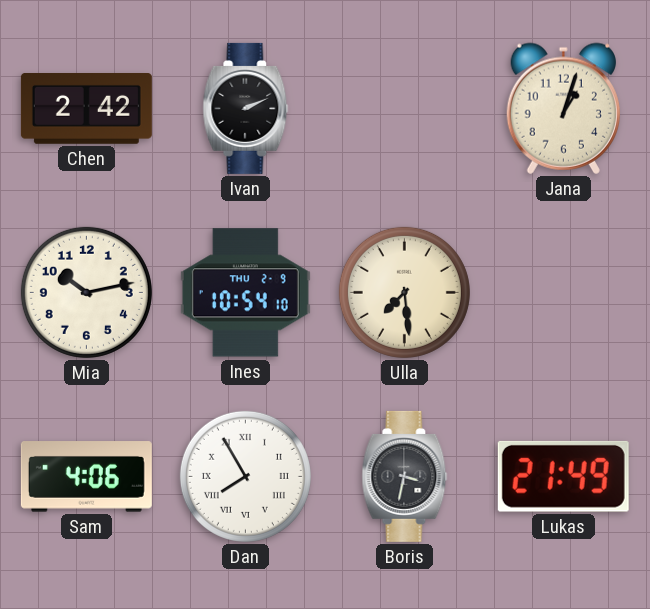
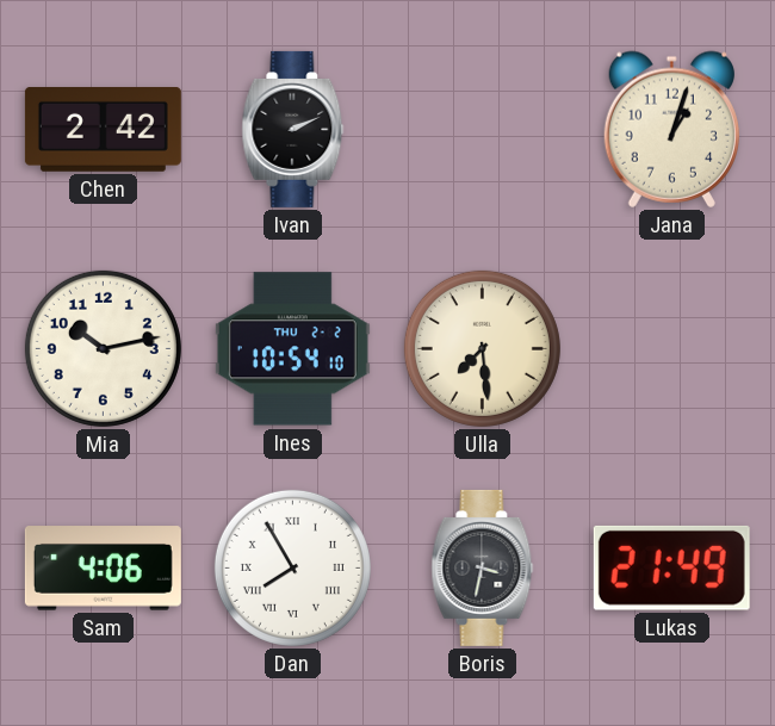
Ines date: THU 2-9 -> THU 2-2 (292, 349)
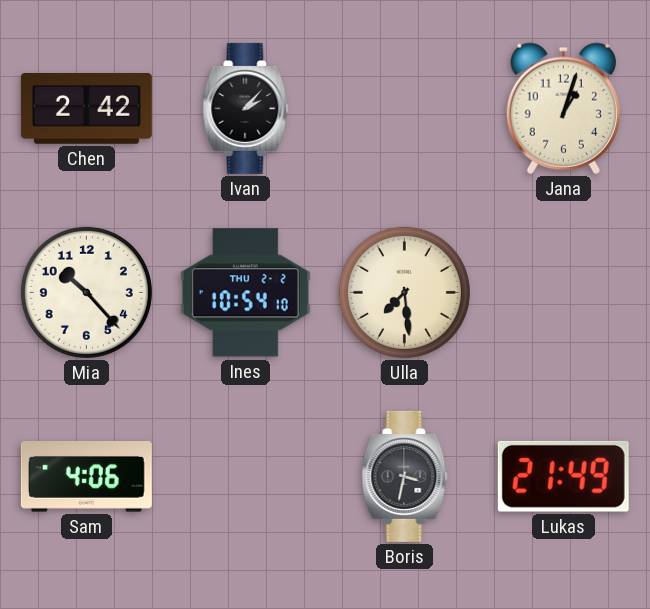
Ivan: 2:11 -> 2:07 (246, 108)
Mia: 10:13 -> 10:23 (86, 292)
Dan: 7:55 -> none (292, 567)
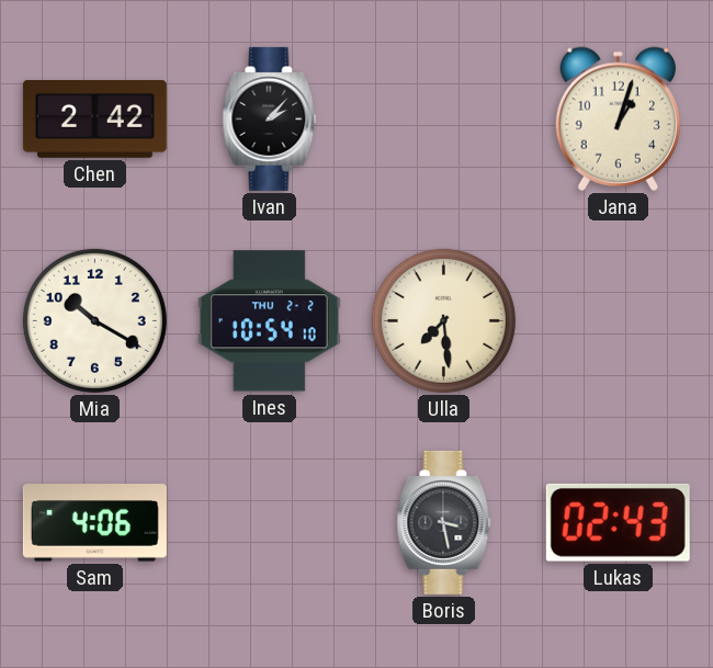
Mia: 10:23 -> 10:20 (94, 320)
Boris: 3:32 -> 3:28 (444, 522)
Lukas: 21:49 -> 02:43 (618, 522)
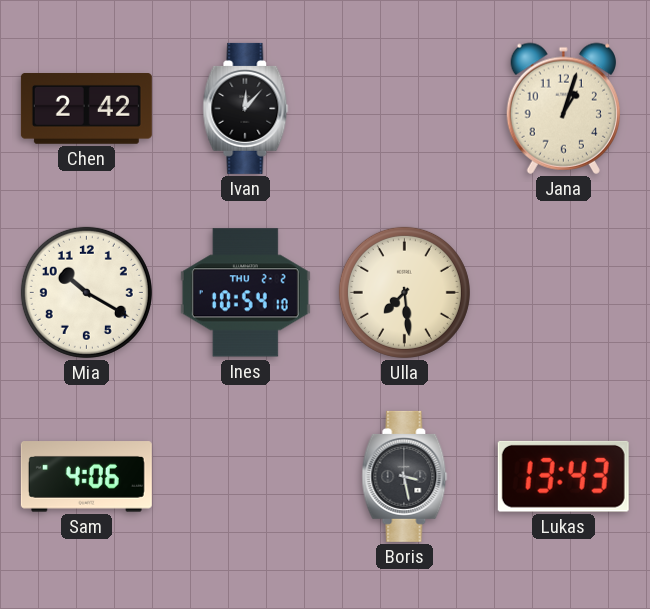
Ivan: 2:07 -> 12:07 (246, 108)
Lukas: 02:43 -> 13:43 (563, 476)
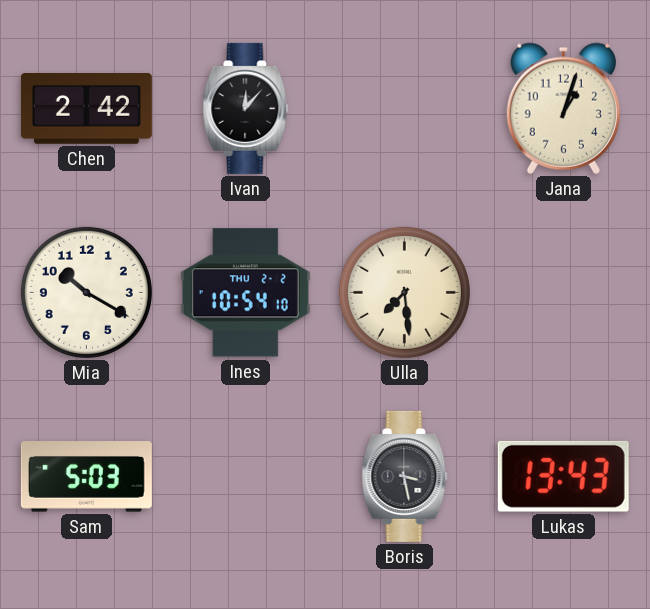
Sam: 4:06 -> 5:03 (86, 477)
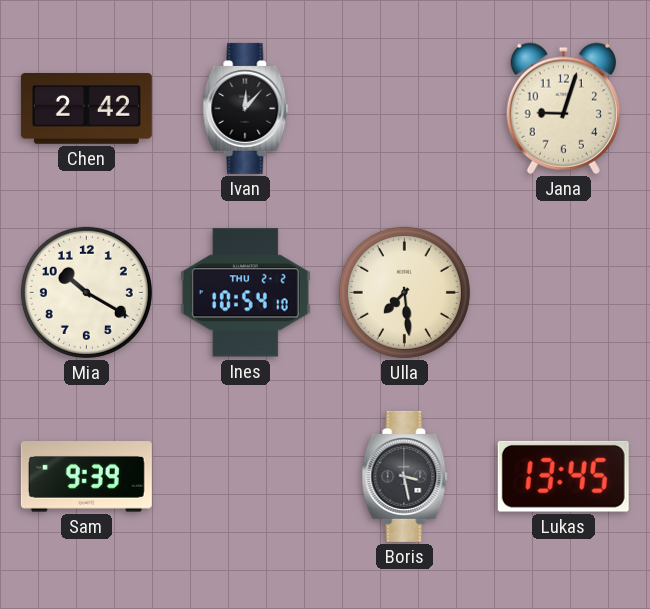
Jana: 1:03 -> 9:03 (563, 108)
Sam: 5:03 -> 9:39 (86, 477)
Lukas: 13:43 -> 13:45 (563, 476)
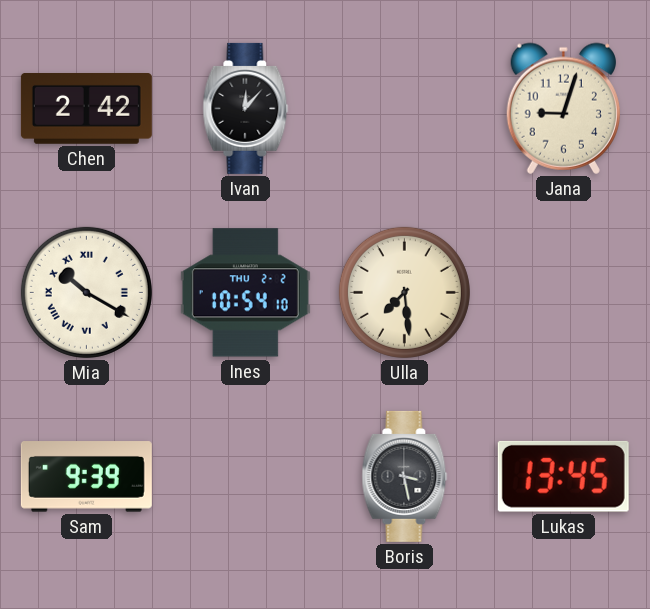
Mia numerals: Arabic -> Roman (86, 292)
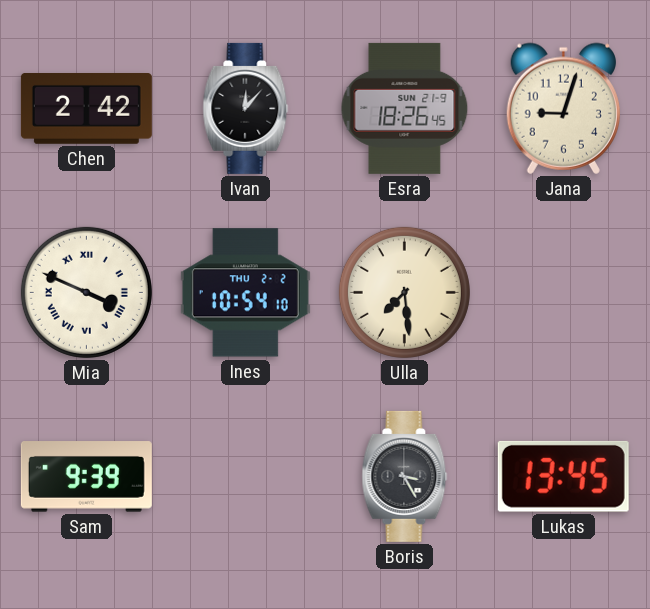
Esra: none -> 18:26 (405, 108)
Mia: 10:20 -> 3:49 (86, 292)
Boris: 3:28 -> 3:25 (405, 476)
